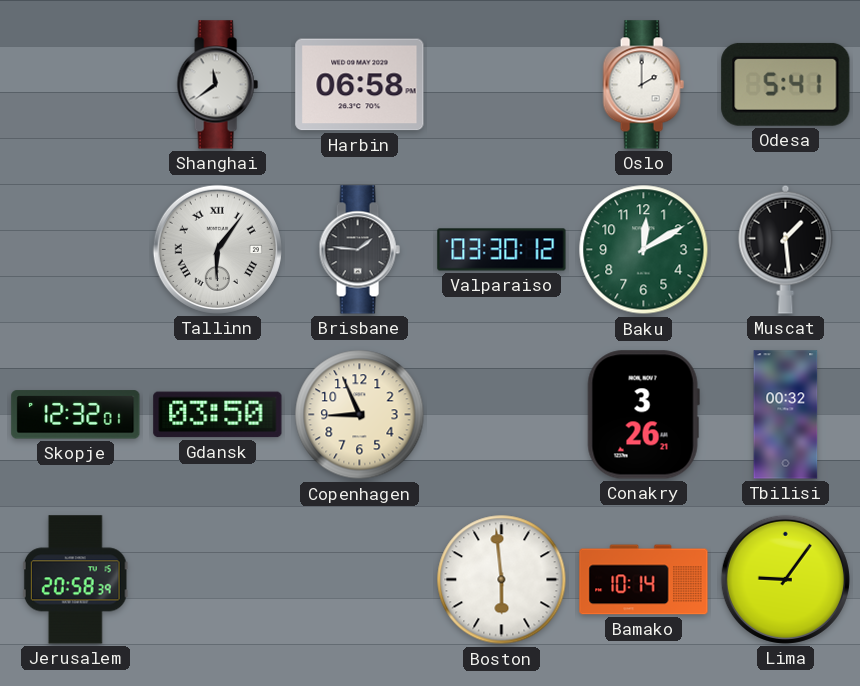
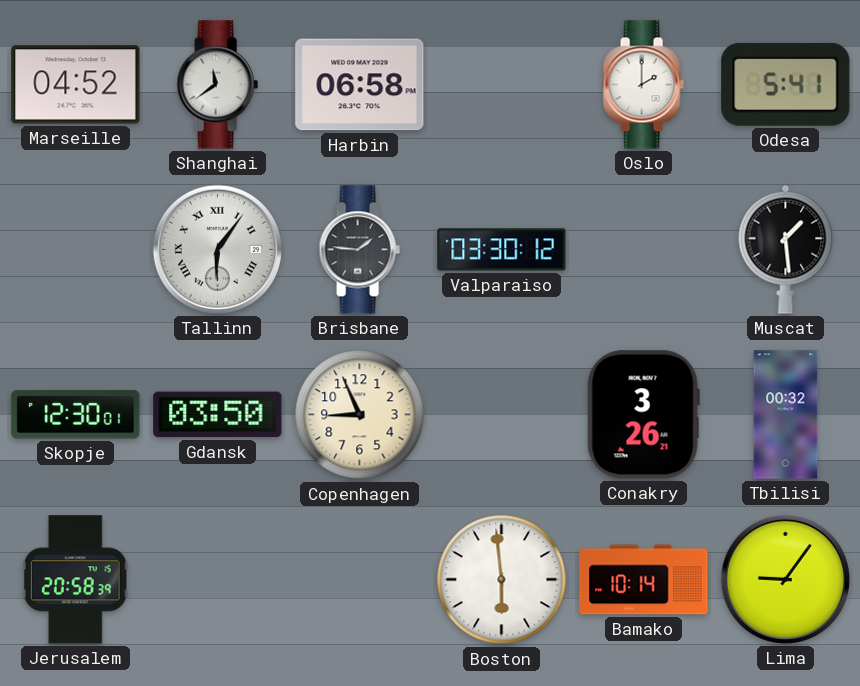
Marseille: none -> 04:52 (76, 85)
Baku: 12:10 -> none (644, 250)
Skopje: 12:32 -> 12:30 (76, 415)
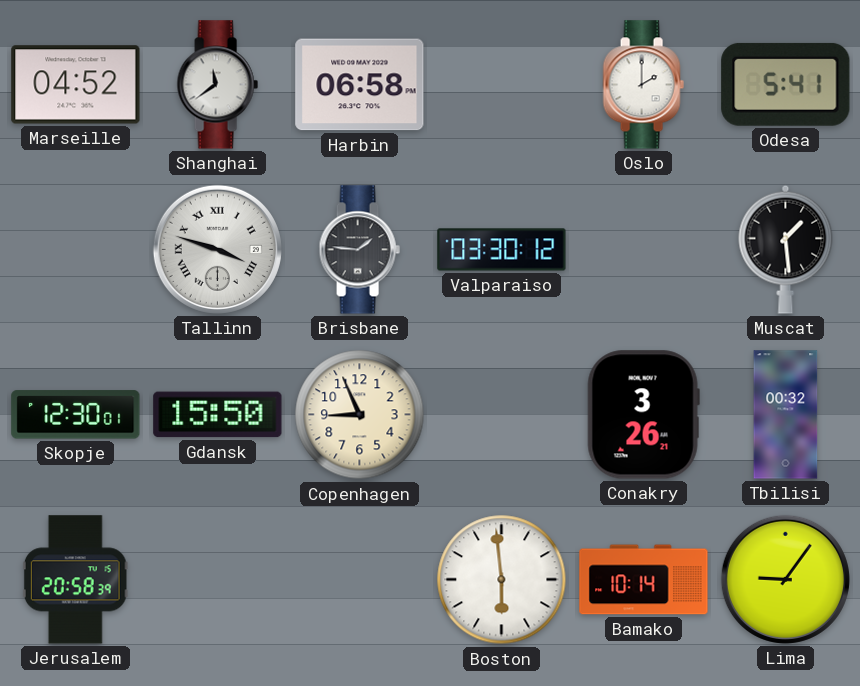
Tallinn: 6:06 -> 3:48 (217, 249)
Gdansk: 03:50 -> 15:50 (218, 415)
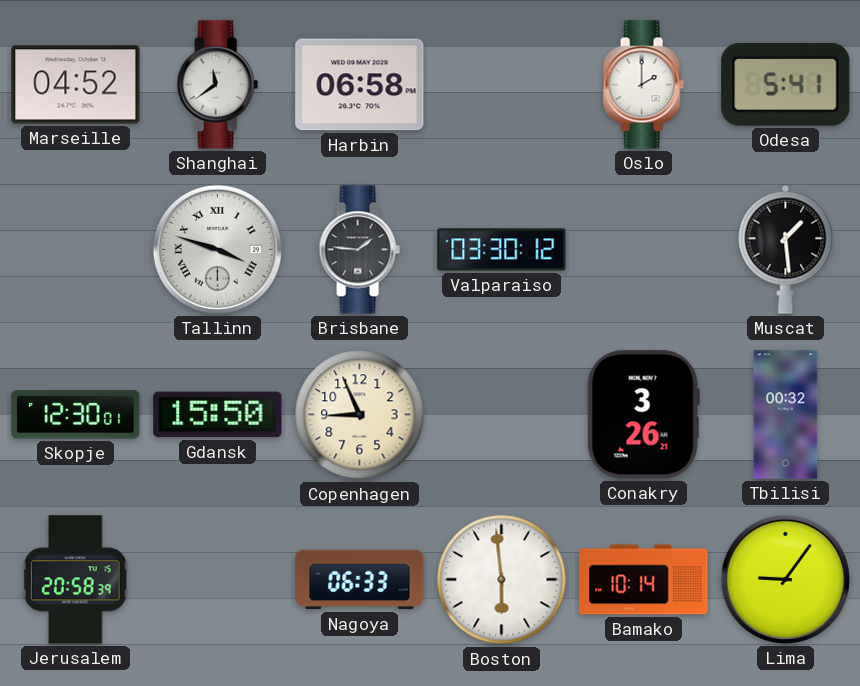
Nagoya: none -> 06:33 (360, 580)
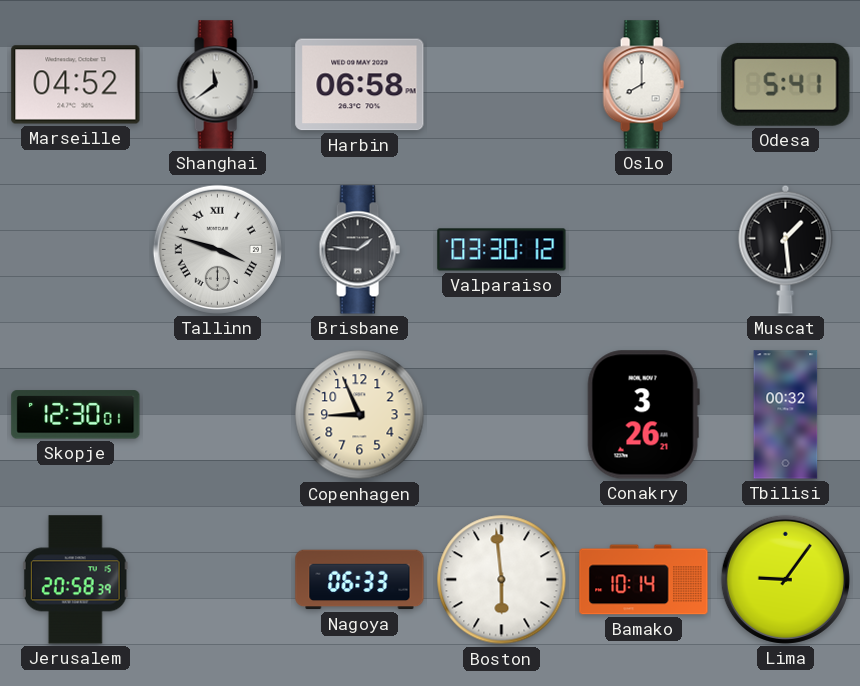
Oslo: 2:00 -> 8:00 (643, 85)
Gdansk: 15:50 -> none (218, 415)
